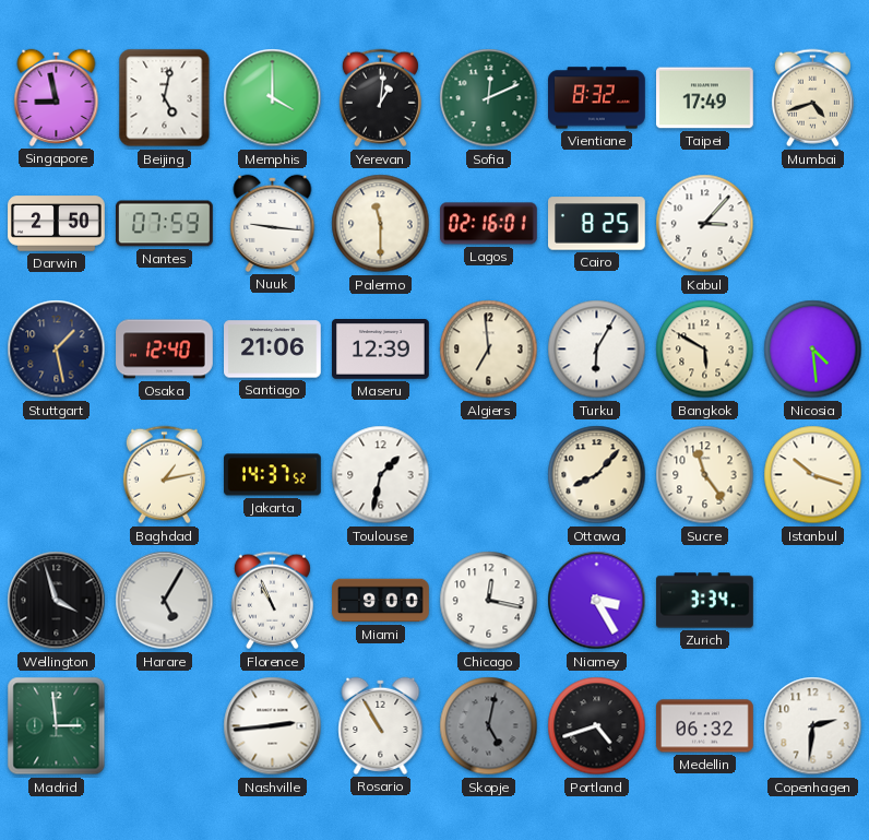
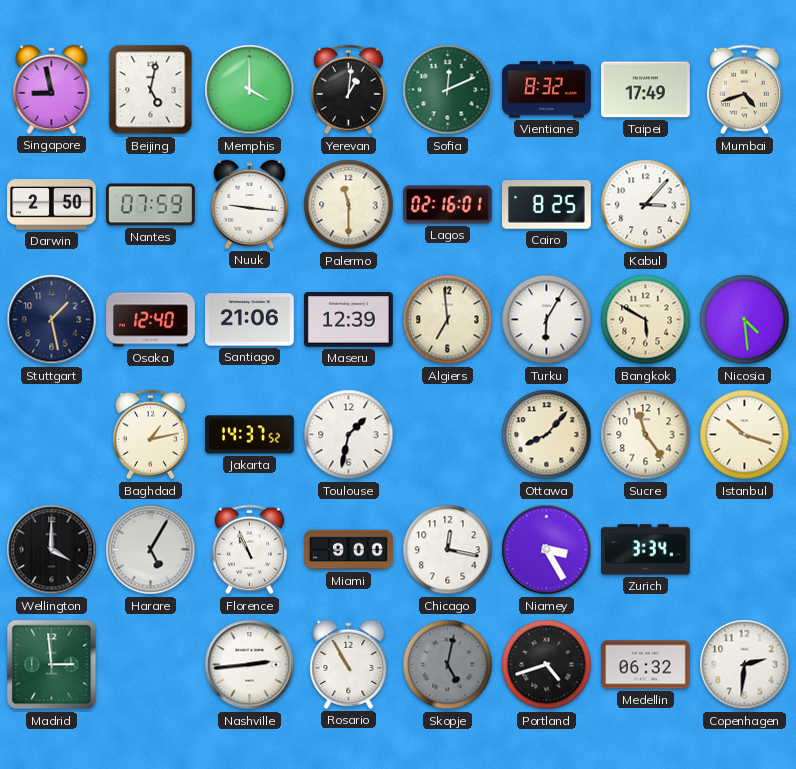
Wellington: 3:57 -> 4:00 (52, 550)
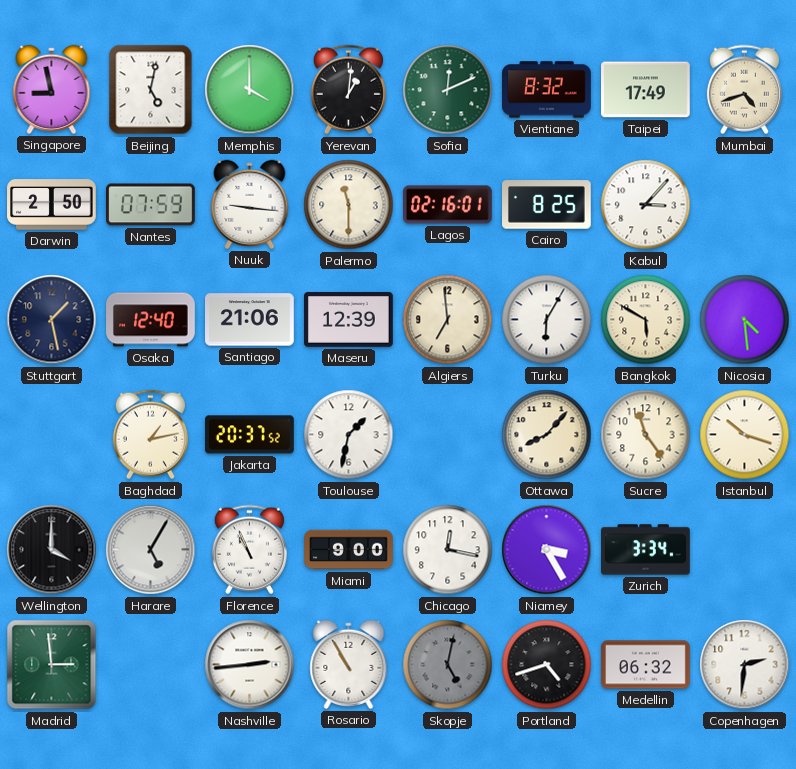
Jakarta: 14:37 -> 20:37 (250, 435)
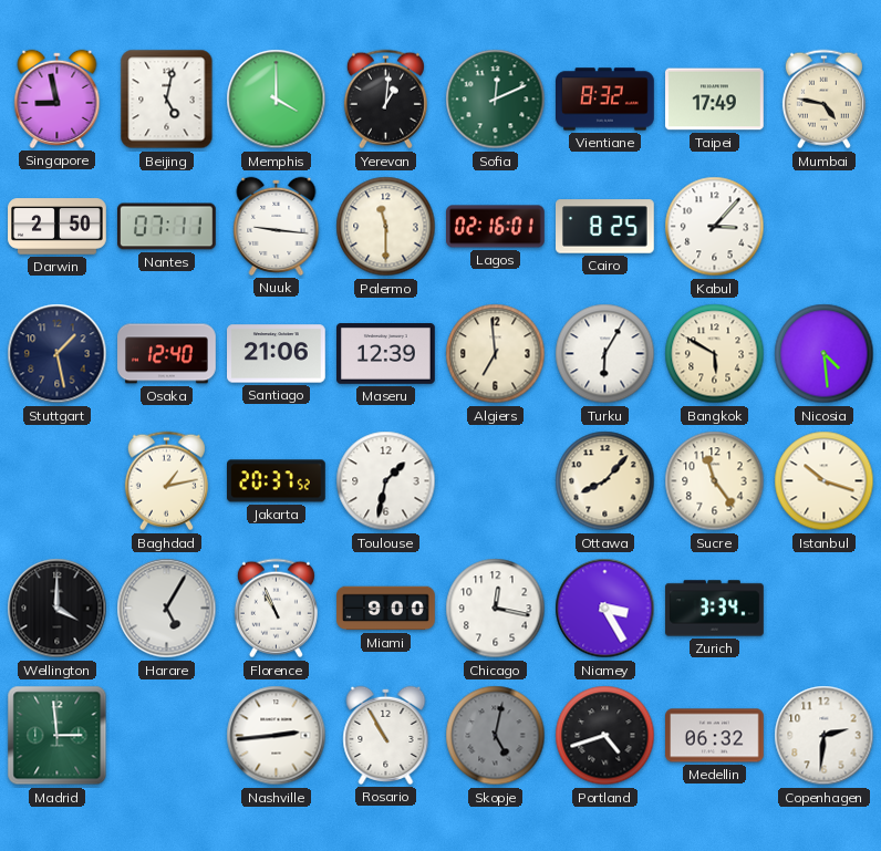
Mumbai: 4:42 -> 4:47 (823, 100)
Nantes: 07:59 -> 07:11 (167, 227)
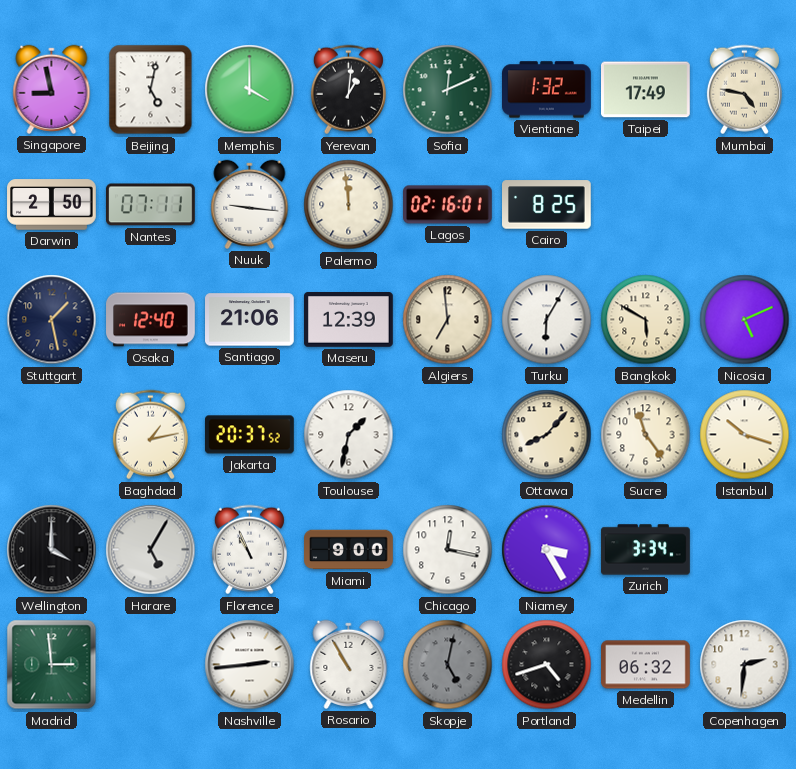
Vientiane: 8:32 -> 1:32 (547, 90)
Palermo: 11:30 -> 11:59 (349, 205)
Kabul: 3:07 -> none (715, 227)
Nicosia: 4:29 -> 5:11 (745, 320)
